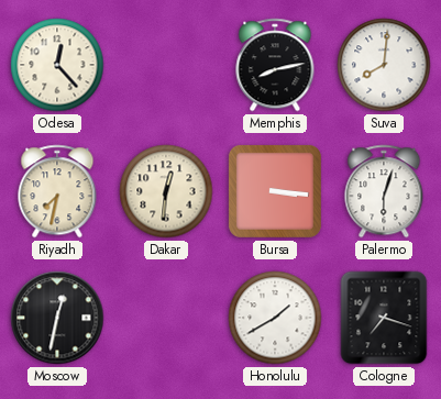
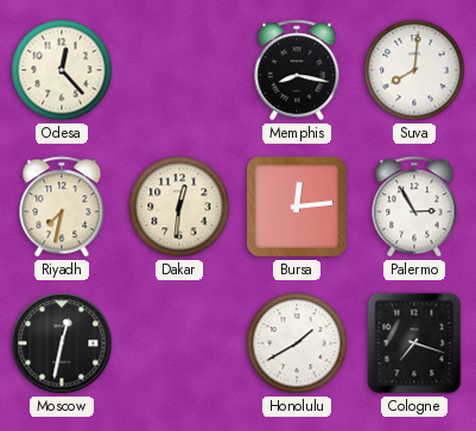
Memphis: 8:13 -> 8:17 (297, 70)
Bursa: 3:16 -> 12:14 (297, 207)
Palermo: 6:03 -> 2:55 (414, 207)
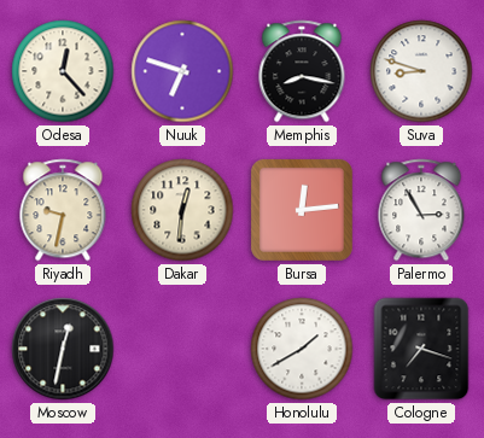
Nuuk: none -> 6:48 (182, 71)
Suva: 8:01 -> 8:48 (421, 71)
Riyadh: 7:32 -> 9:32 (63, 210)
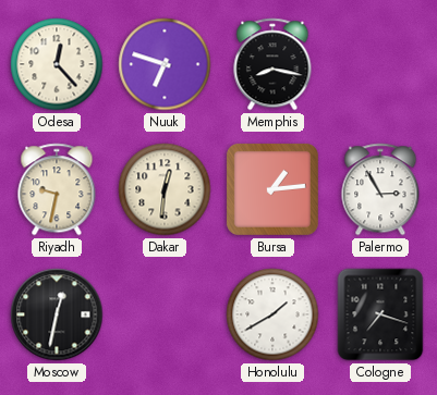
Suva: 8:48 -> none (421, 71)
Bursa: 12:14 -> 1:14 (272, 189)
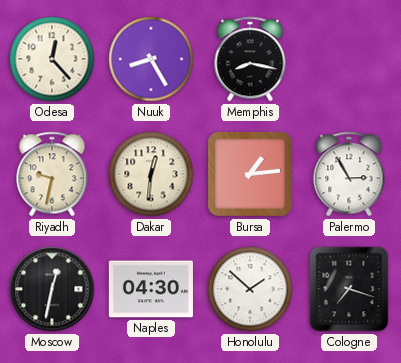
Nuuk: 6:48 -> 8:25 (151, 59)
Naples: none -> 04:30 (151, 289)
Honolulu: 1:40 -> 1:52 (250, 289)
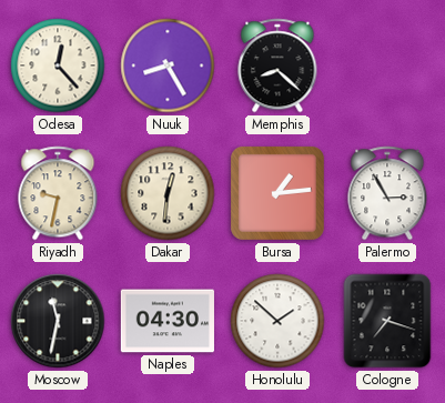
Memphis: 8:17 -> 8:22 (277, 66)
Moscow: 12:32 -> 11:32 (58, 321)
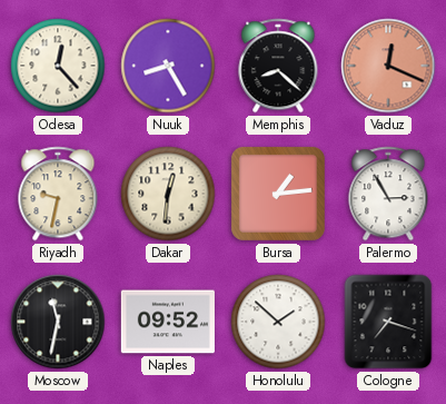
Vaduz: none -> 12:19 (388, 66)
Naples: 04:30 -> 09:52 (168, 322)
